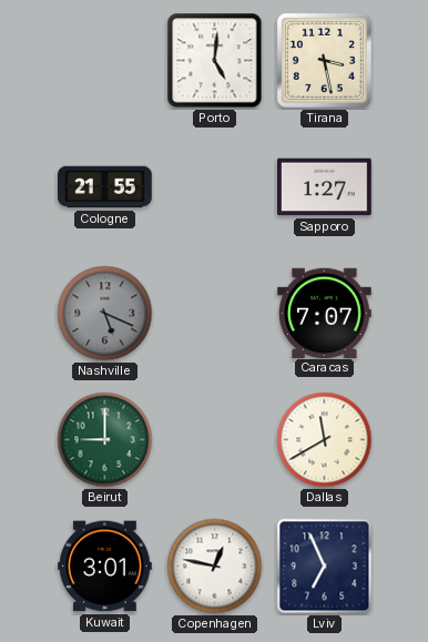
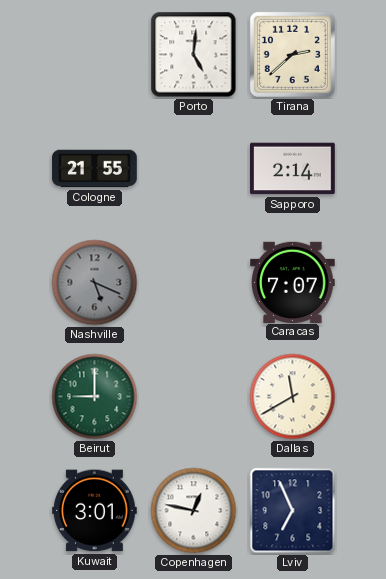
Tirana: 3:28 -> 2:38 (292, 54)
Sapporo: 1:27 -> 2:14 (293, 169)
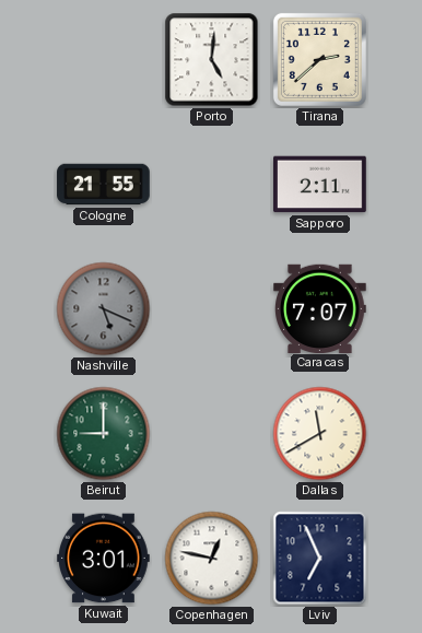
Sapporo: 2:14 -> 2:11 (320, 185)
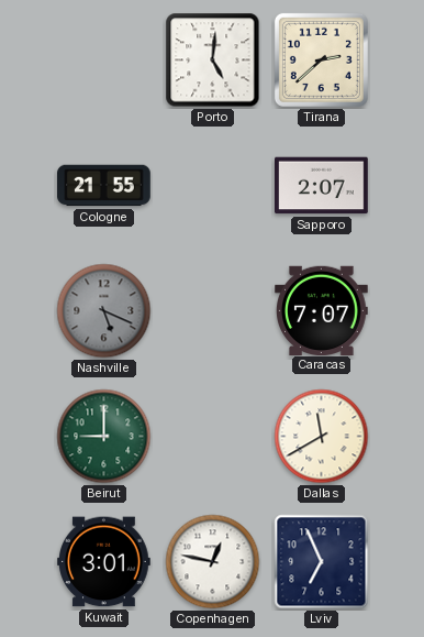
Sapporo: 2:11 -> 2:07 (322, 186)
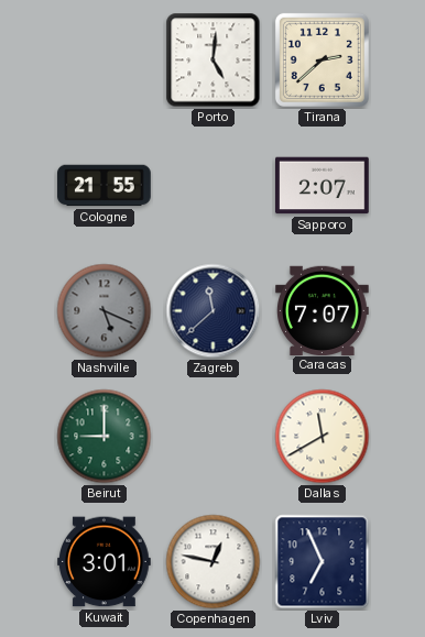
Zagreb: none -> 11:38 (214, 311)
